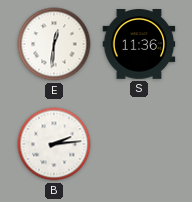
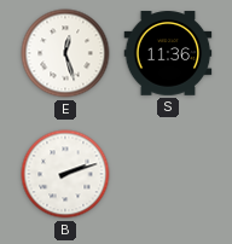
E: 12:31 -> 12:27 (65, 53)
B: 2:14 -> 2:12 (65, 174)
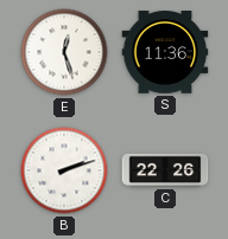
C: none -> 22:26 (165, 170)
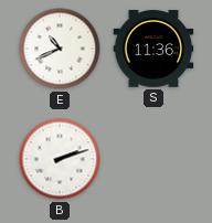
E: 12:27 -> 10:41 (60, 49)
C: 22:26 -> none (165, 170)
